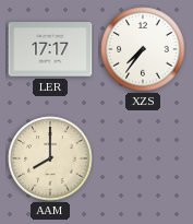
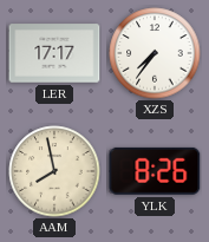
AAM: 8:00 -> 7:58 (54, 171)
YLK: none -> 8:26 (155, 171)
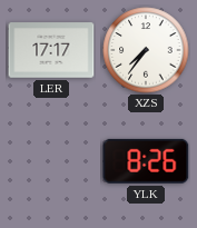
AAM: 7:58 -> none (54, 171)
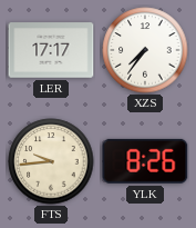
FTS: none -> 9:44 (51, 161)
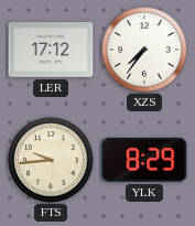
LER: 17:17 -> 17:12 (51, 50)
YLK: 8:26 -> 8:29 (144, 160)
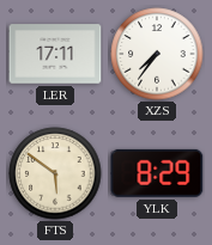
LER: 17:12 -> 17:11 (55, 54)
FTS: 9:44 -> 5:51 (55, 173)
